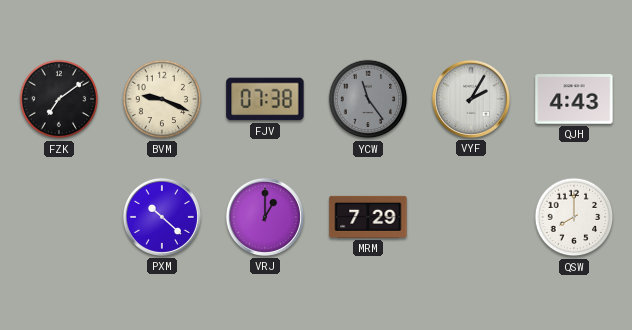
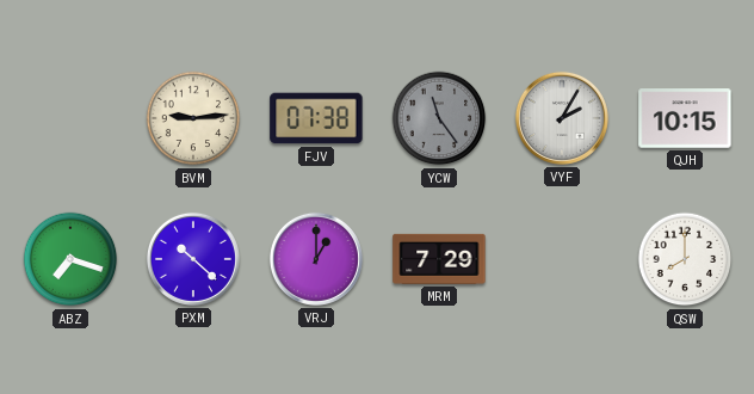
FZK: 7:09 -> none (59, 99)
BVM: 9:19 -> 9:14 (193, 118)
QJH: 4:43 -> 10:15 (685, 118)
ABZ: none -> 7:18 (70, 259)
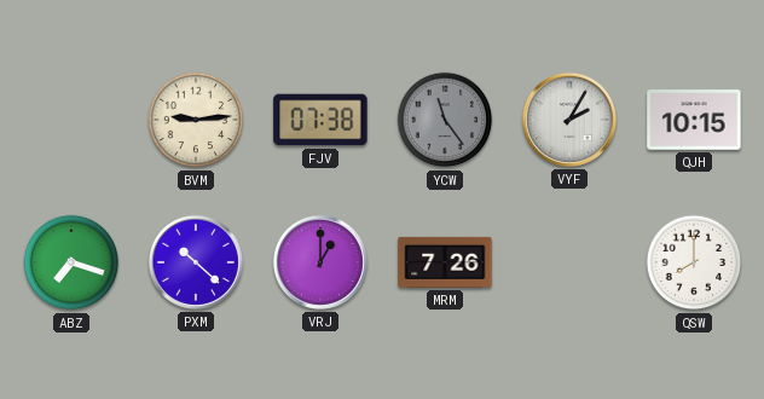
MRM: 7:29 -> 7:26 (445, 262)
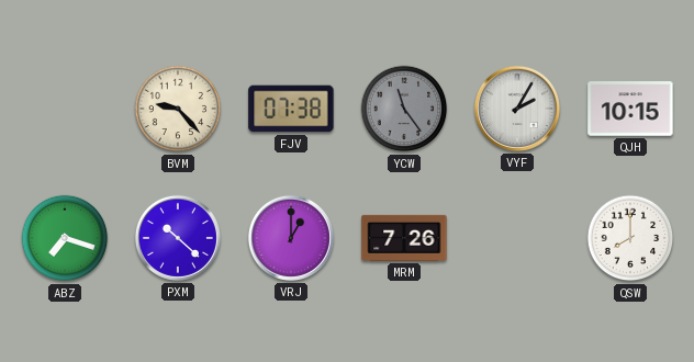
BVM: 9:14 -> 9:23 (178, 109)
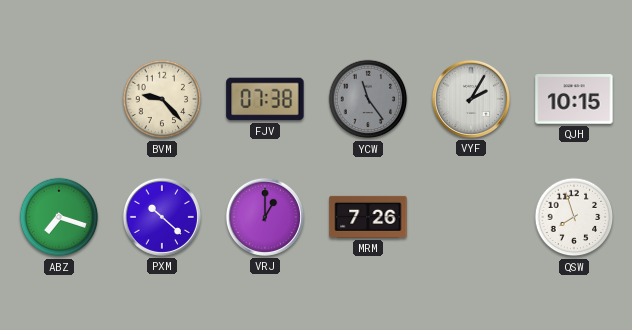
QSW: 8:00 -> 7:57 (574, 217)
